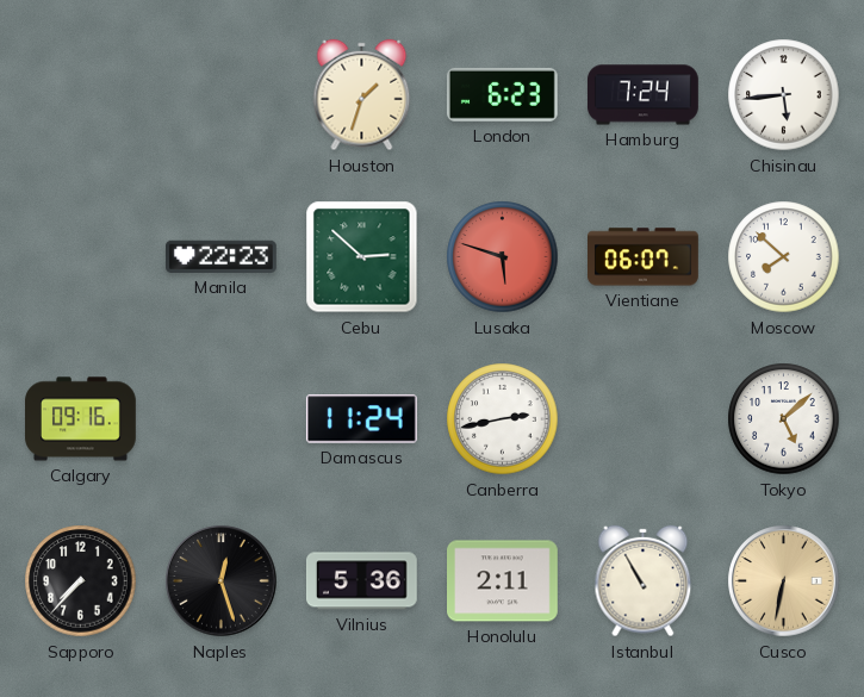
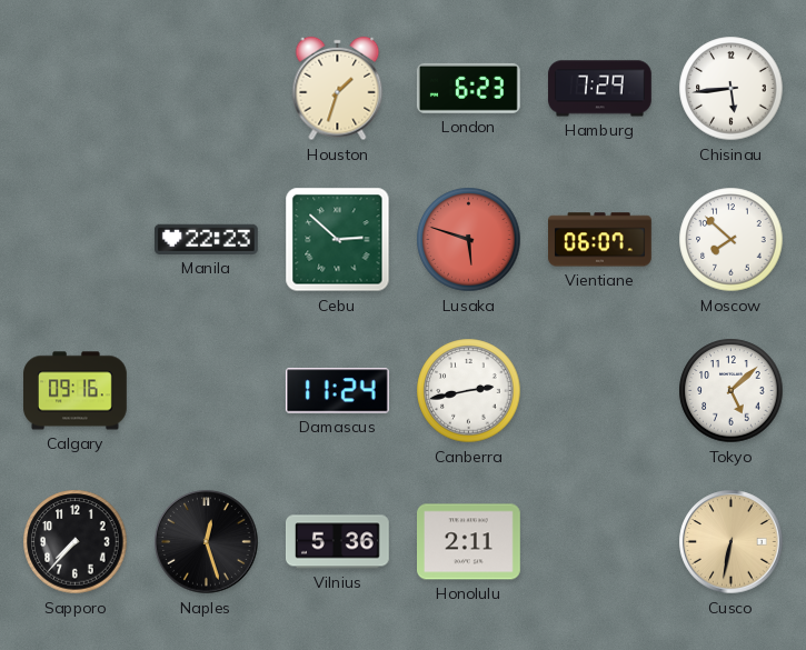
Hamburg: 7:24 -> 7:29 (600, 89)
Istanbul: 10:55 -> none (644, 581)
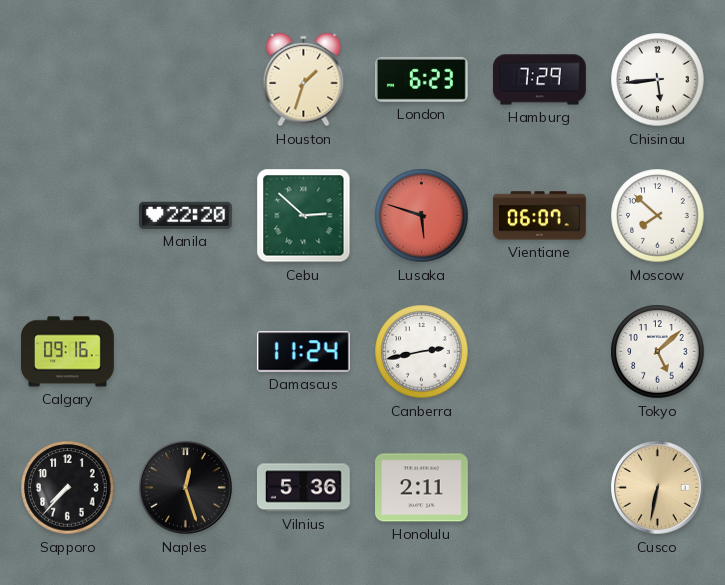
Manila: 22:23 -> 22:20 (185, 215)
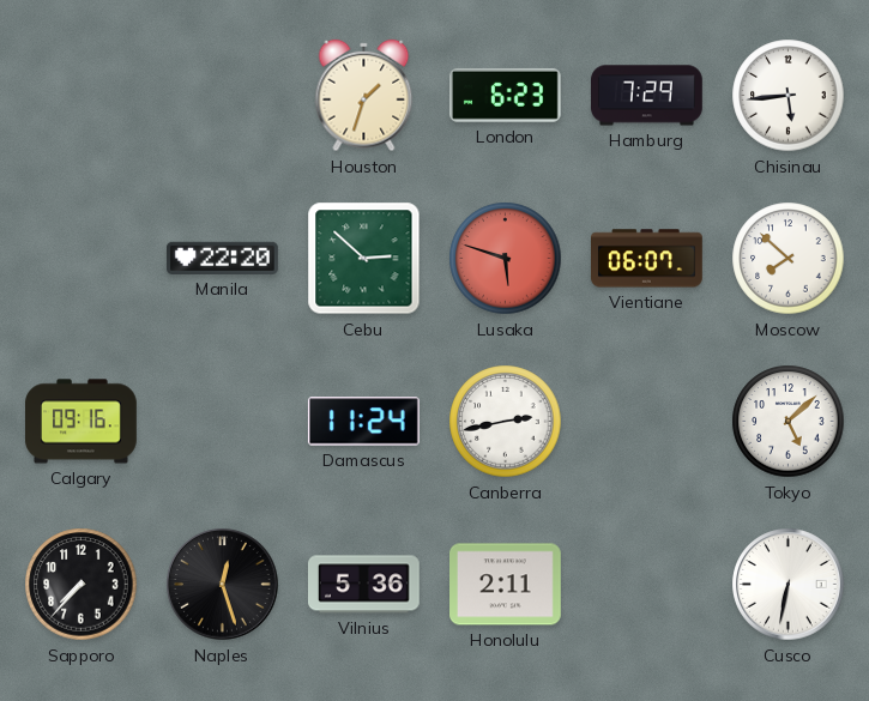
Cusco dial: champagne -> white (789, 585)
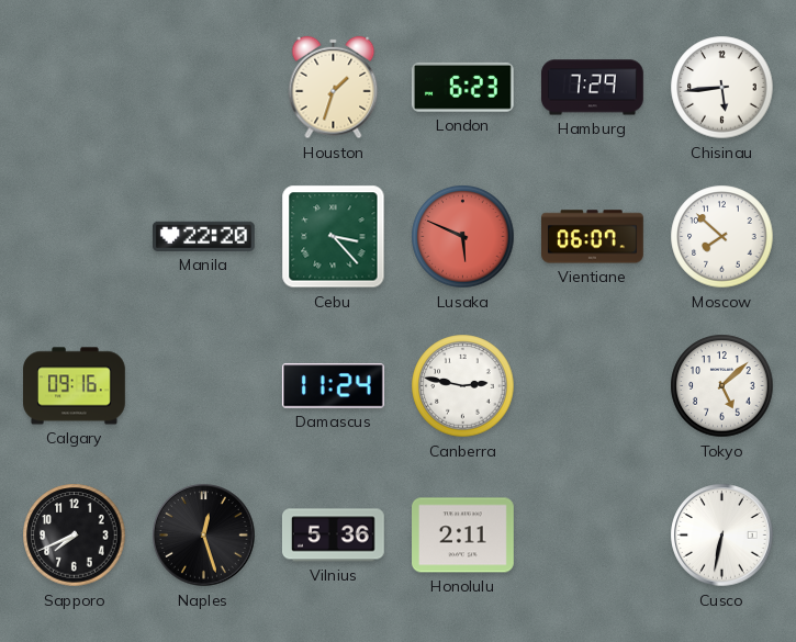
Cebu: 2:52 -> 3:23 (334, 237)
Lusaka: 5:48 -> 5:49 (463, 237)
Canberra: 2:43 -> 2:47 (463, 386)
Sapporo: 7:37 -> 7:41 (75, 536)
